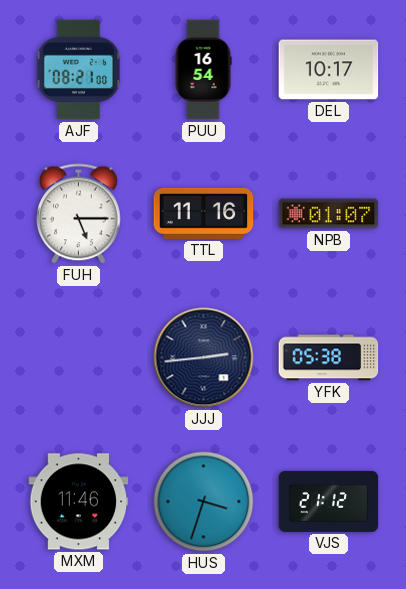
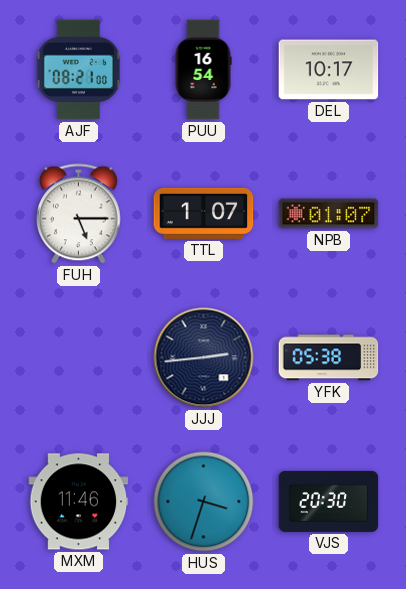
TTL: 11:16 -> 1:07 (204, 213)
VJS: 21:12 -> 20:30 (329, 501)
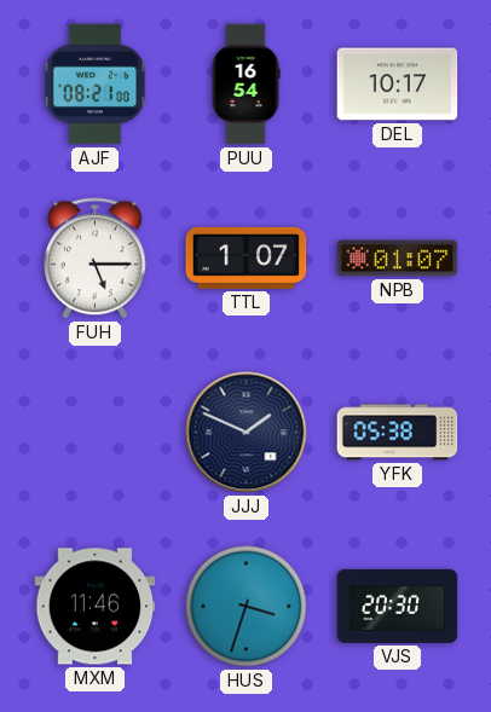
JJJ: 2:44 -> 1:49 (247, 433)
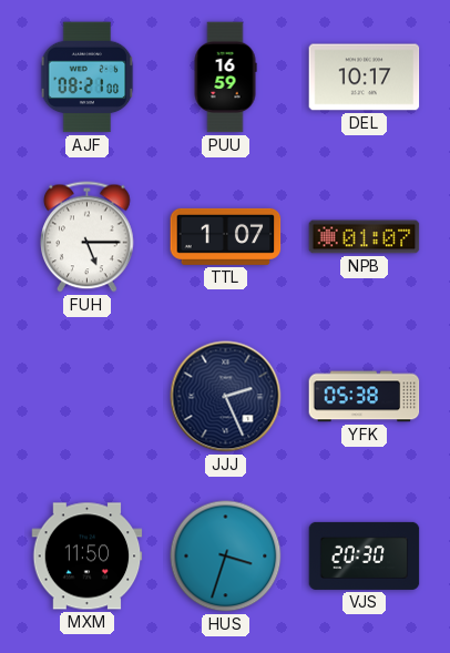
PUU: 16:54 -> 16:59 (225, 78)
JJJ: 1:49 -> 2:26 (226, 397)
MXM: 11:46 -> 11:50 (88, 557)
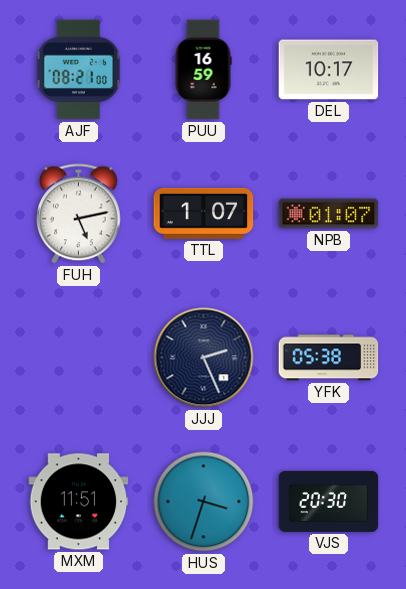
FUH: 5:15 -> 5:13 (79, 214)
MXM: 11:50 -> 11:51 (79, 502)
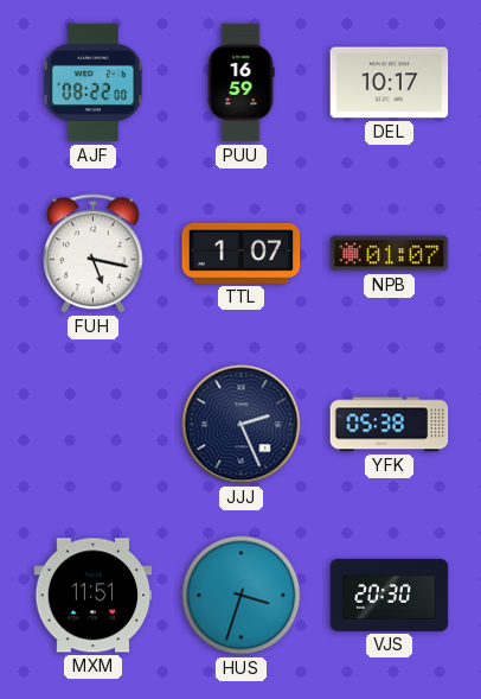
AJF: 08:21 -> 08:22 (94, 83)
FUH: 5:13 -> 5:17 (94, 254)
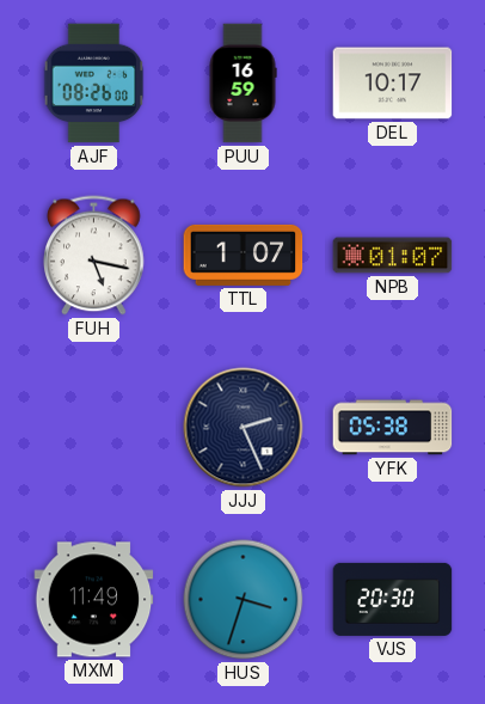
AJF: 08:22 -> 08:26 (94, 84)
MXM: 11:51 -> 11:49 (94, 600)
